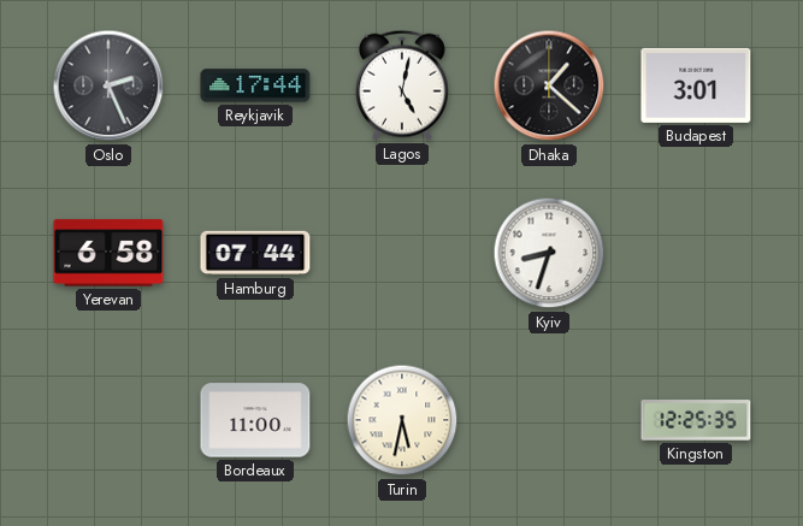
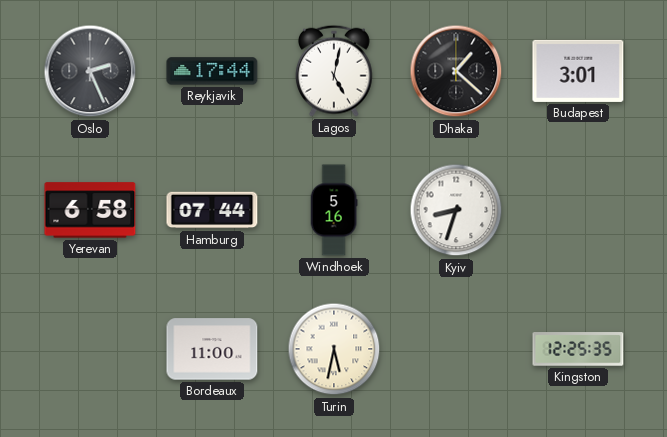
Windhoek: none -> 5:16 (334, 210)
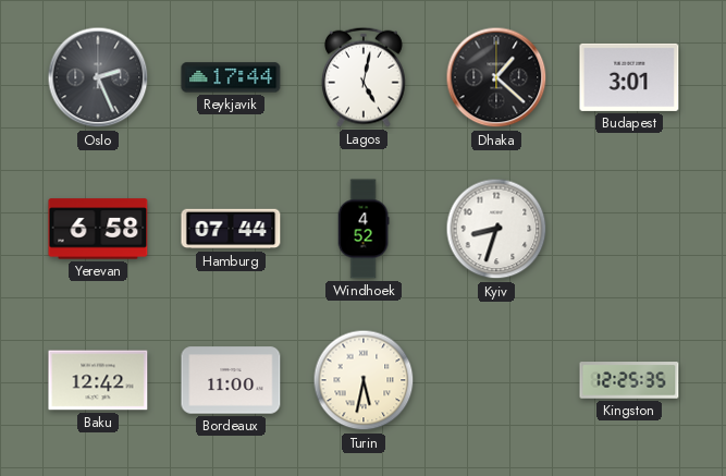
Windhoek: 5:16 -> 4:52 (364, 229)
Baku: none -> 12:42 (98, 380)
